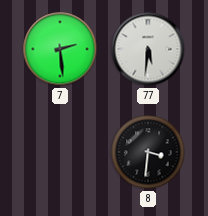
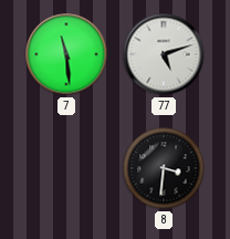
7: 2:29 -> 11:29 (66, 54)
77: 5:31 -> 5:12 (164, 54)
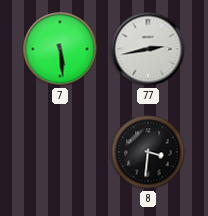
7: 11:29 -> 5:29 (60, 49)
77: 5:12 -> 2:43 (148, 49)
